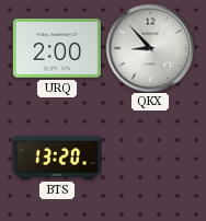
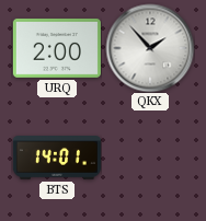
QKX: 8:53 -> 1:53 (150, 48)
BTS: 13:20 -> 14:01 (57, 158)
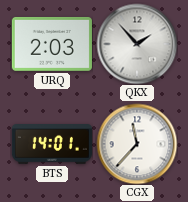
URQ: 2:00 -> 2:03 (52, 44)
CGX: none -> 11:37 (137, 144)
